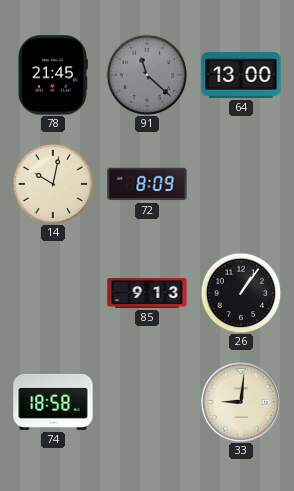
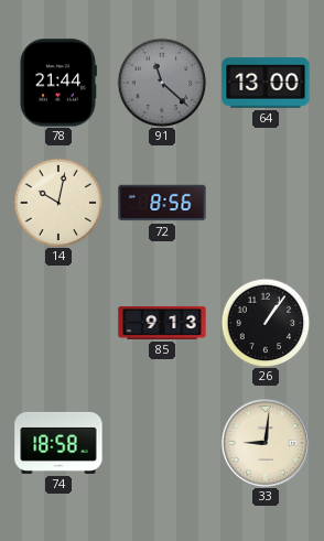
78: 21:45 -> 21:44 (57, 83)
72: 8:09 -> 8:56 (162, 203)
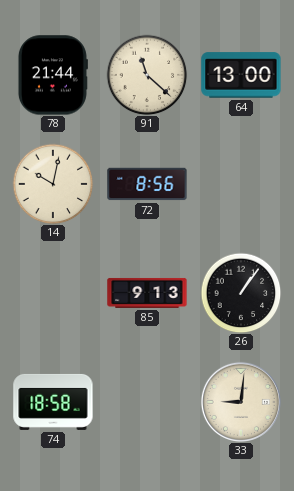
91 dial: grey -> cream (147, 75)
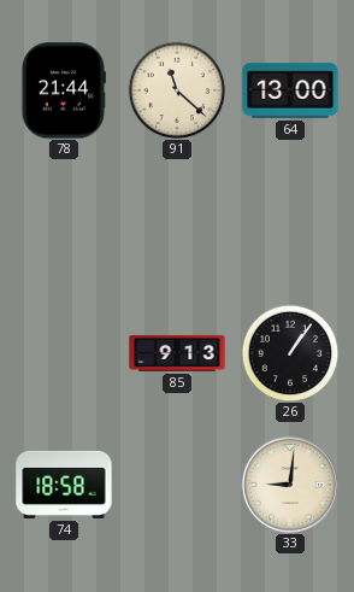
14: 10:02 -> none (53, 184)
72: 8:56 -> none (147, 184)
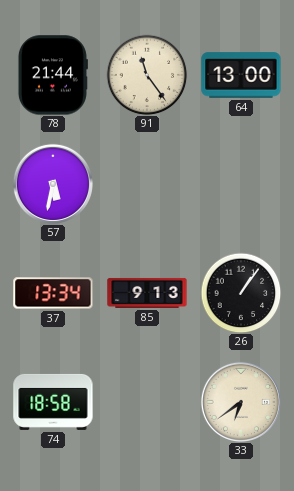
91: 11:22 -> 11:24 (147, 75)
57: none -> 5:32 (53, 184)
37: none -> 13:34 (53, 293)
33: 9:01 -> 6:39 (241, 402)
